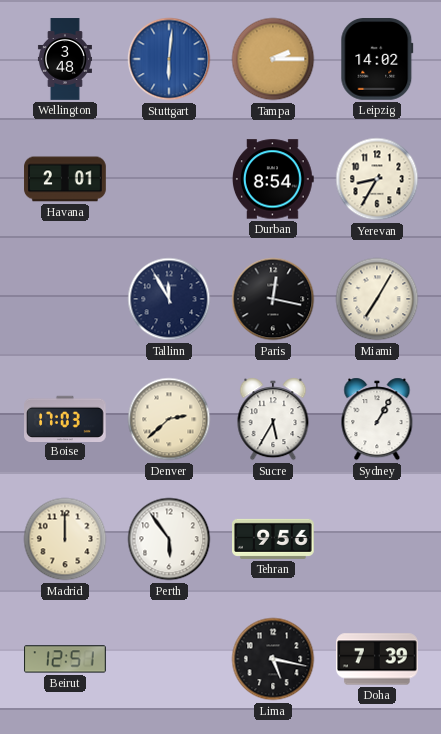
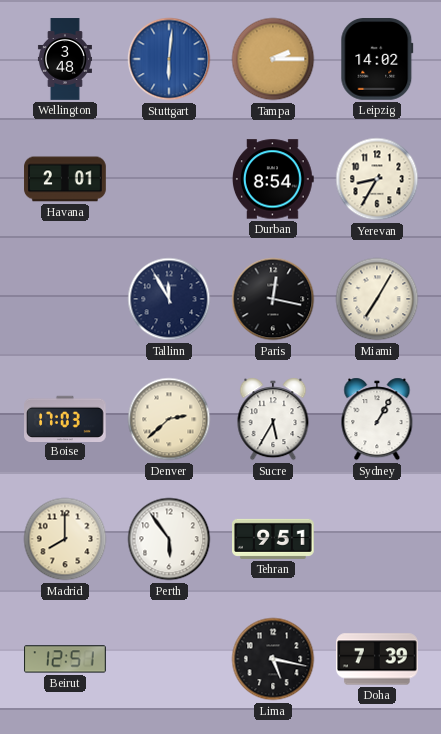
Madrid: 12:00 -> 8:00 (65, 539)
Tehran: 9:56 -> 9:51 (274, 539)
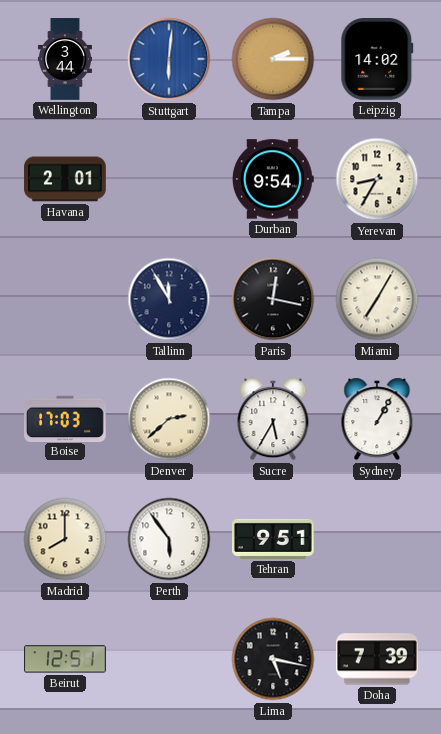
Wellington: 3:48 -> 3:44 (65, 59)
Durban: 8:54 -> 9:54 (273, 179)
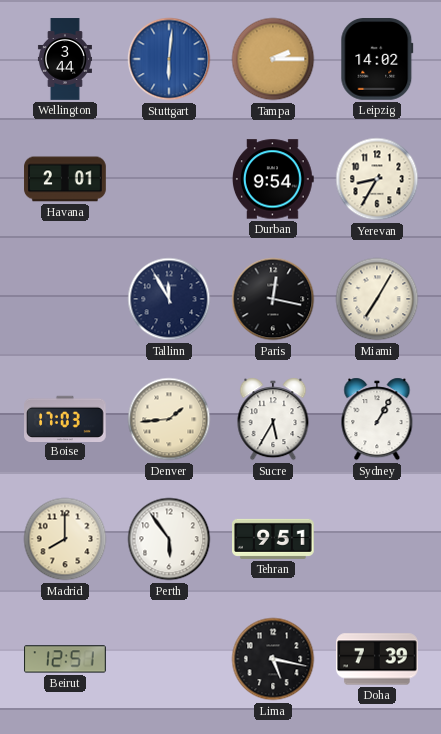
Denver: 2:38 -> 1:44 (169, 419)
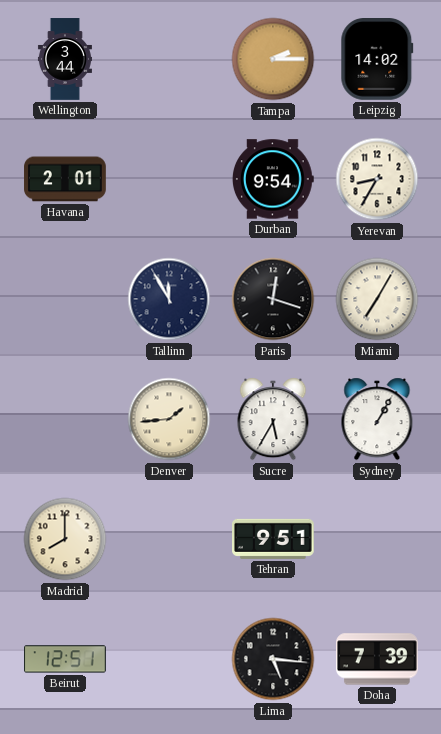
Stuttgart: 6:01 -> none (169, 59)
Paris: 12:17 -> 12:18 (273, 299)
Boise: 17:03 -> none (66, 418)
Perth: 5:54 -> none (169, 539)
Lima: 5:17 -> 5:16 (273, 659)
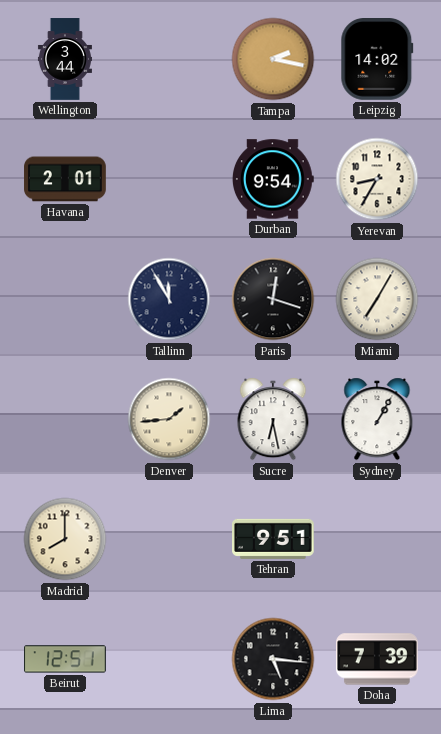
Tampa: 2:15 -> 2:17 (273, 59)
Sucre: 5:35 -> 6:28 (273, 419)
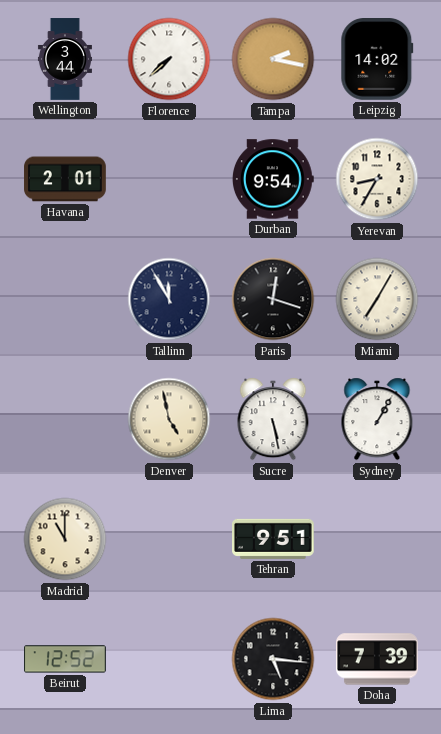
Florence: none -> 7:38 (169, 59)
Denver: 1:44 -> 4:58 (169, 419)
Sucre: 6:28 -> 5:28 (273, 419)
Madrid: 8:00 -> 11:00 (65, 539)
Beirut: 12:51 -> 12:52 (65, 659)
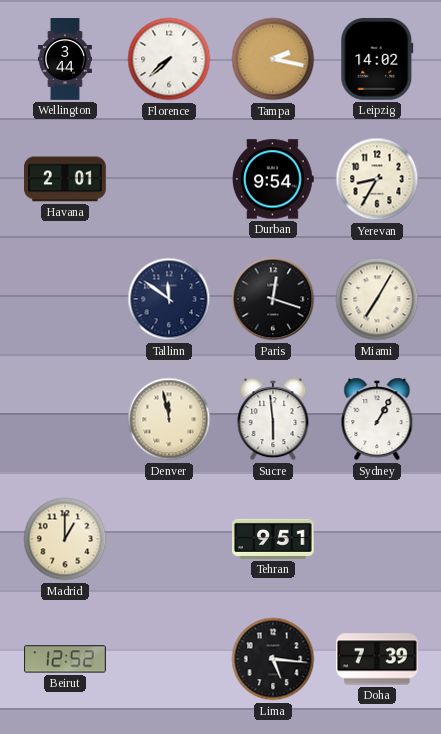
Tallinn: 11:55 -> 11:51 (169, 299)
Denver: 4:58 -> 11:58 (169, 419)
Sucre: 5:28 -> 5:59 (273, 419)
Madrid: 11:00 -> 1:00 (65, 539)
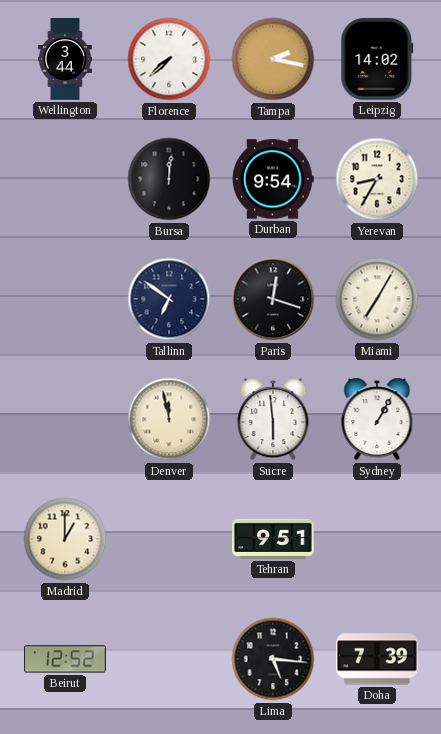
Havana: 2:01 -> none (65, 179)
Bursa: none -> 12:01 (169, 179)
Tallinn: 11:51 -> 6:51 (169, 299)
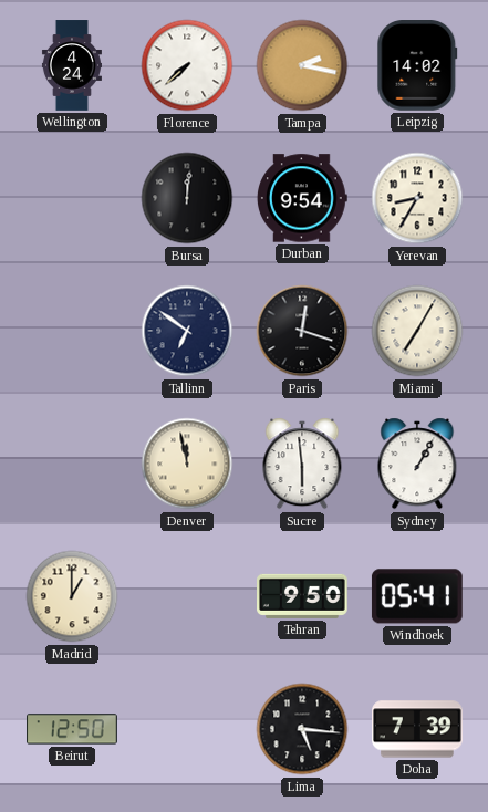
Wellington: 3:44 -> 4:24 (72, 65)
Tehran: 9:51 -> 9:50 (303, 596)
Windhoek: none -> 05:41 (417, 596)
Beirut: 12:52 -> 12:50 (72, 729)
